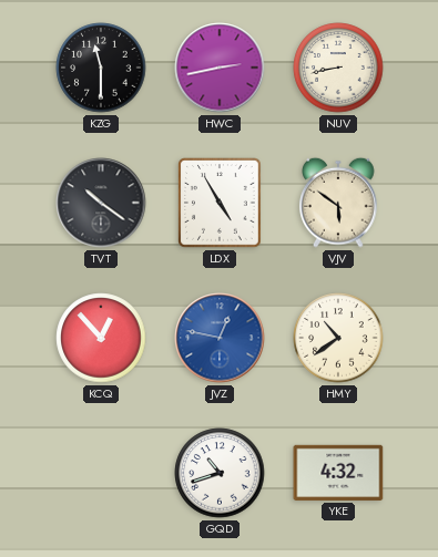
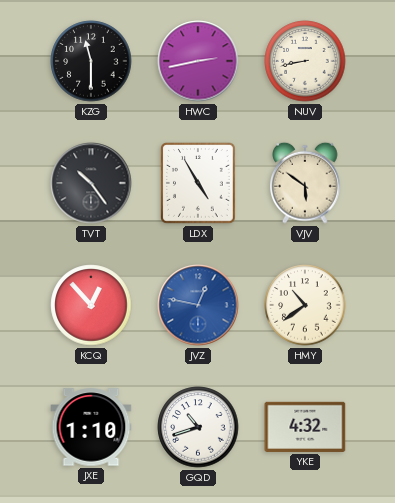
TVT: 10:21 -> 10:24 (91, 183)
JXE: none -> 1:10 (91, 427)
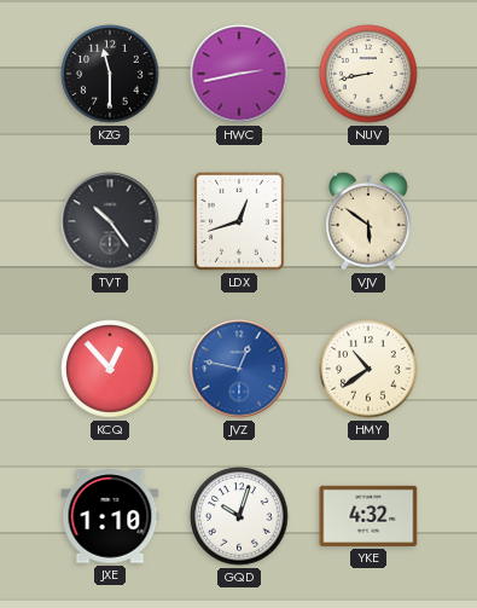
LDX: 4:55 -> 12:42 (240, 222)
GQD: 10:42 -> 10:03 (239, 516)
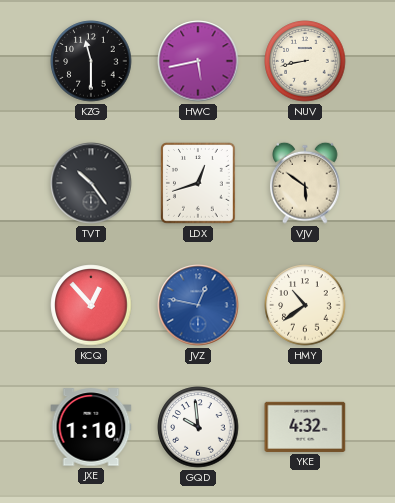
HWC: 2:43 -> 5:43 (198, 61)
GQD: 10:03 -> 9:59 (198, 427)
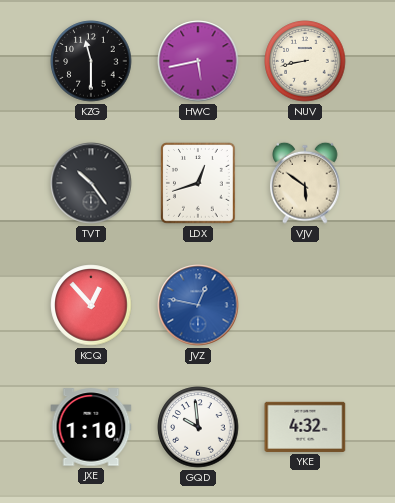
HMY: 10:39 -> none (305, 305)
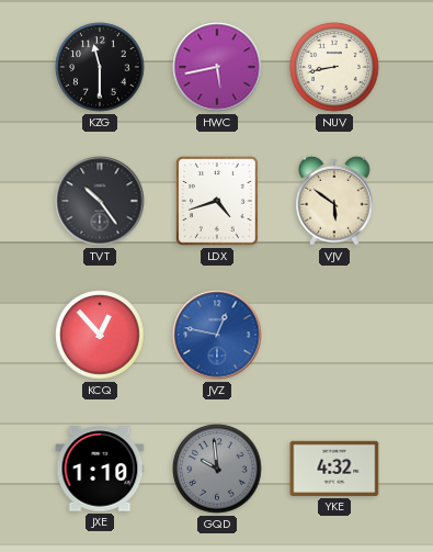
LDX: 12:42 -> 4:42 (218, 202)
GQD dial: white -> grey (217, 469)
